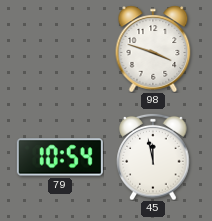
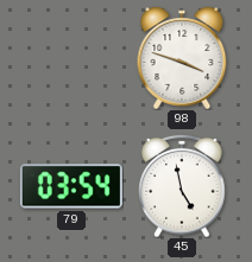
79: 10:54 -> 03:54 (71, 186)
45: 11:58 -> 4:58 (182, 186)
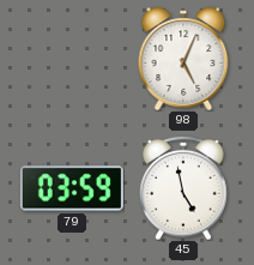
98: 3:48 -> 5:04 (183, 59)
79: 03:54 -> 03:59 (72, 188)
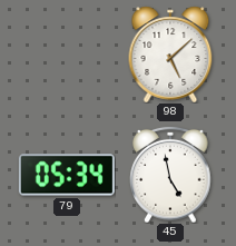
98: 5:04 -> 5:08 (170, 55)
79: 03:59 -> 05:34 (67, 175)
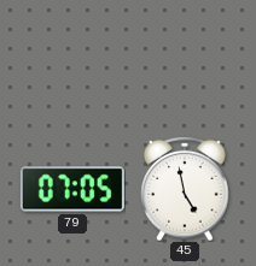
98: 5:08 -> none (170, 55)
79: 05:34 -> 07:05 (72, 189)
